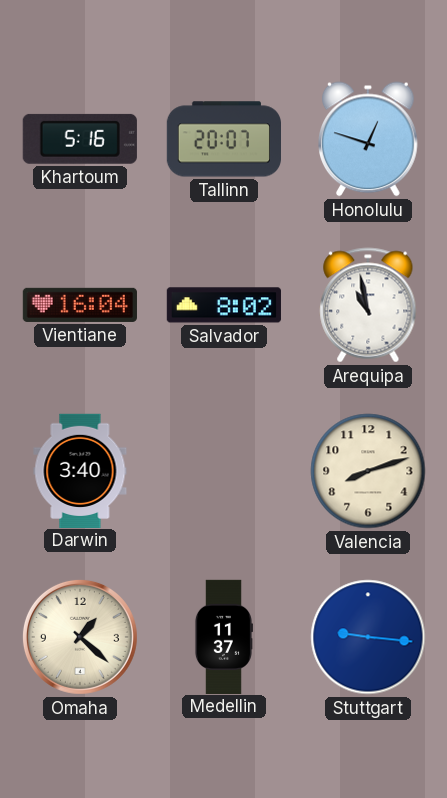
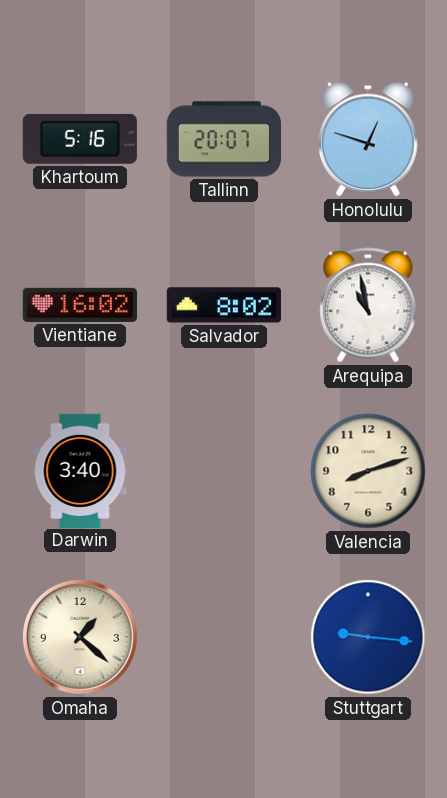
Vientiane: 16:04 -> 16:02 (80, 305)
Medellin: 11:37 -> none (223, 636)
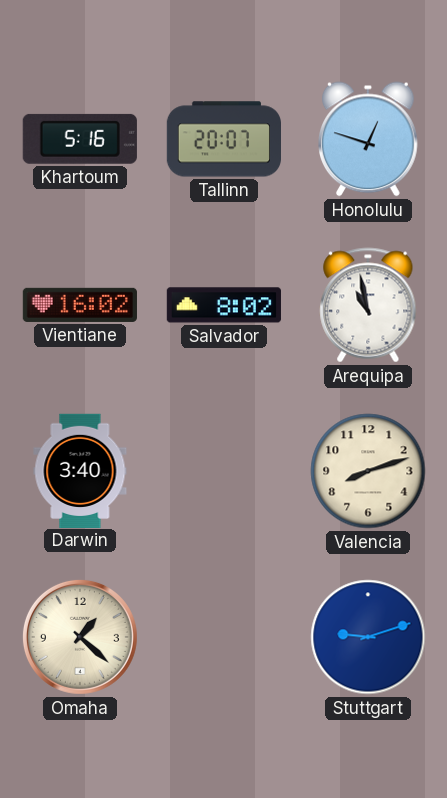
Stuttgart: 9:16 -> 9:12 (368, 637)
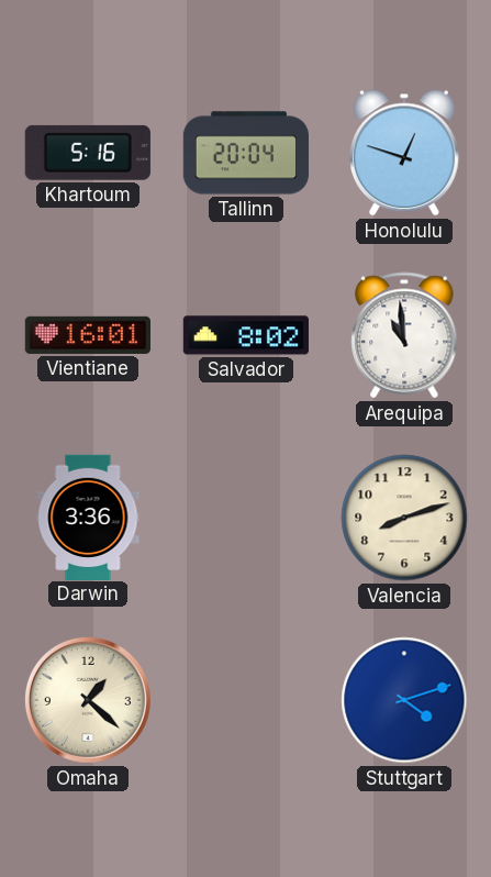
Tallinn: 20:07 -> 20:04 (245, 153)
Vientiane: 16:02 -> 16:01 (88, 335)
Arequipa: 10:58 -> 10:59 (404, 335)
Darwin: 3:40 -> 3:36 (88, 517)
Stuttgart: 9:12 -> 4:12 (404, 700)
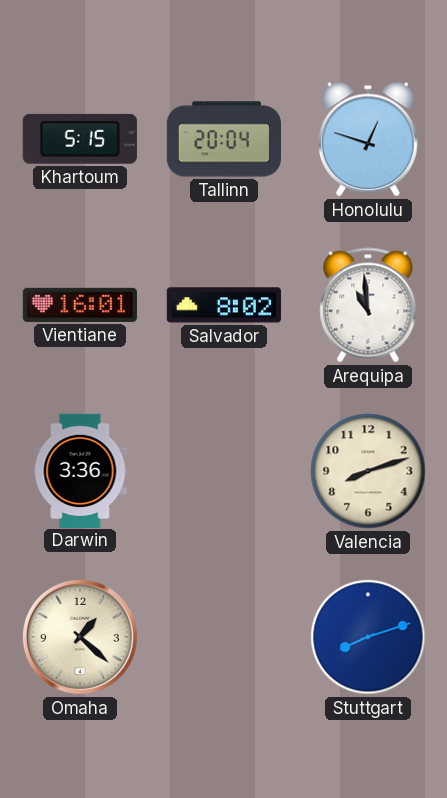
Khartoum: 5:16 -> 5:15 (80, 139)
Stuttgart: 4:12 -> 8:12 (368, 637)
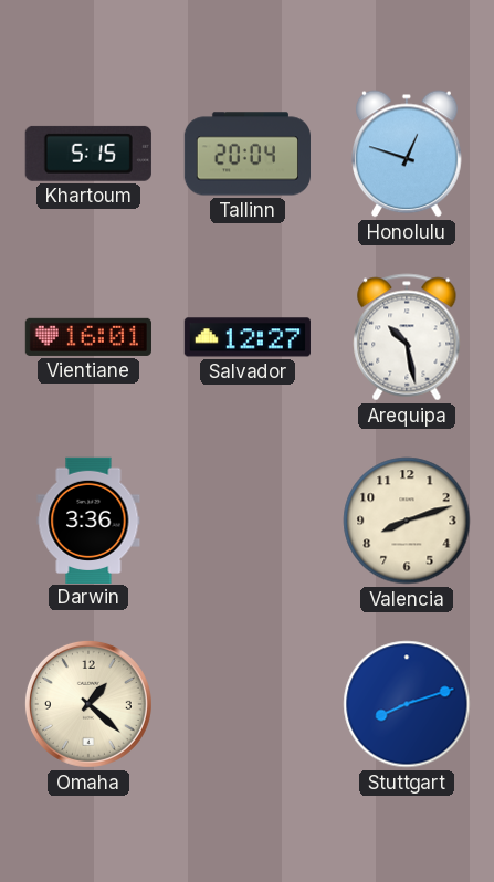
Salvador: 8:02 -> 12:27 (248, 337)
Arequipa: 10:59 -> 10:28 (407, 337)
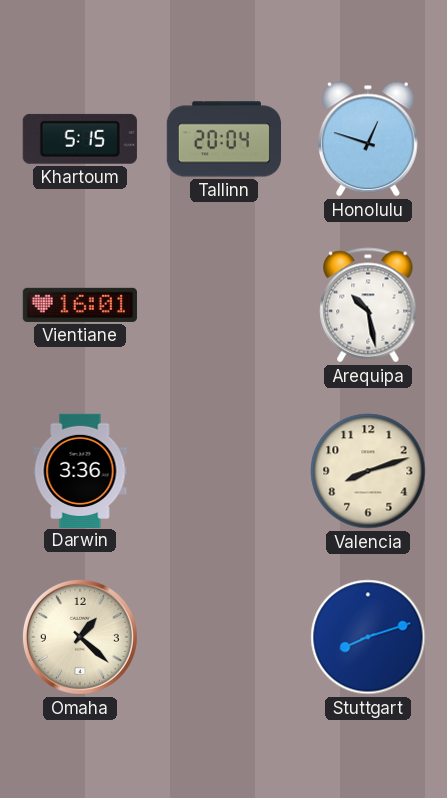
Salvador: 12:27 -> none (248, 337)
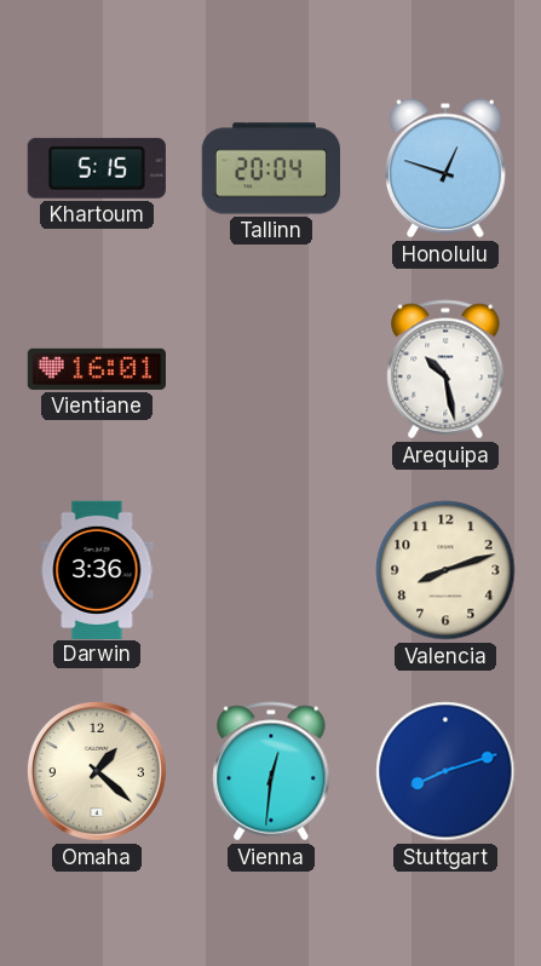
Vienna: none -> 12:31 (271, 771)
